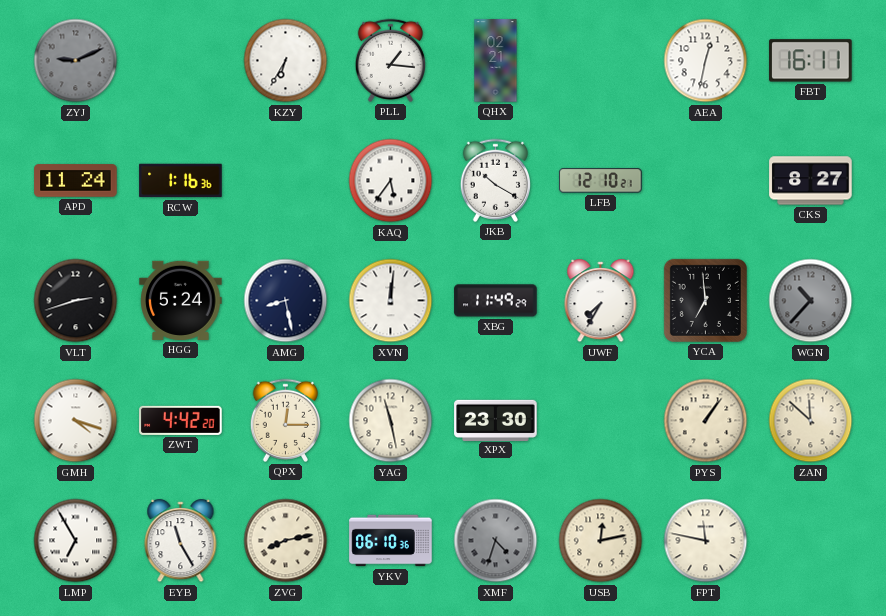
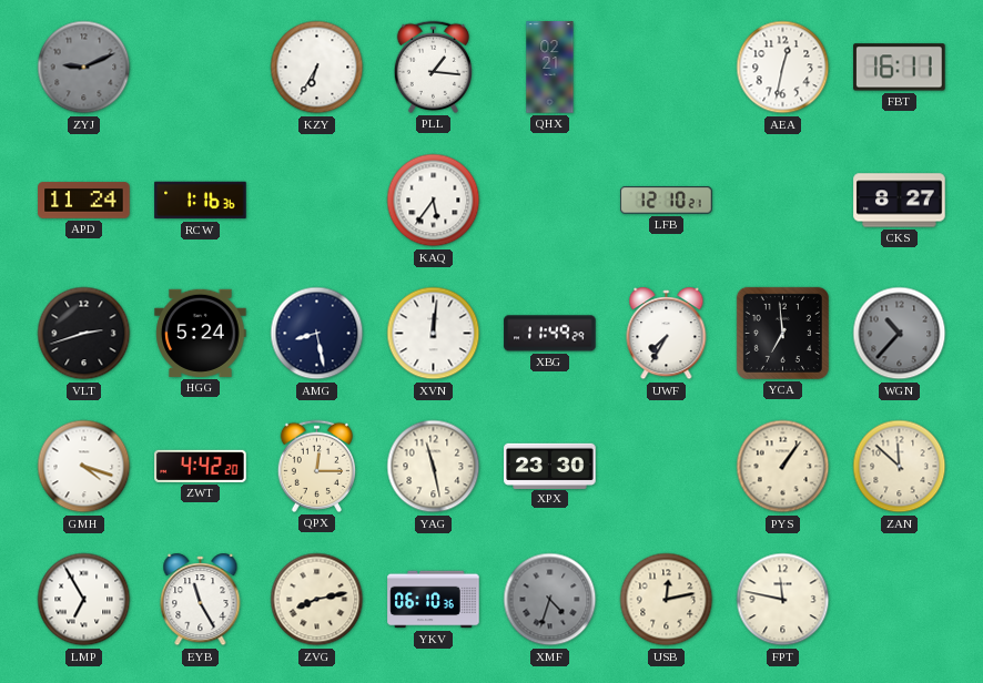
JKB: 10:20 -> none (495, 180)
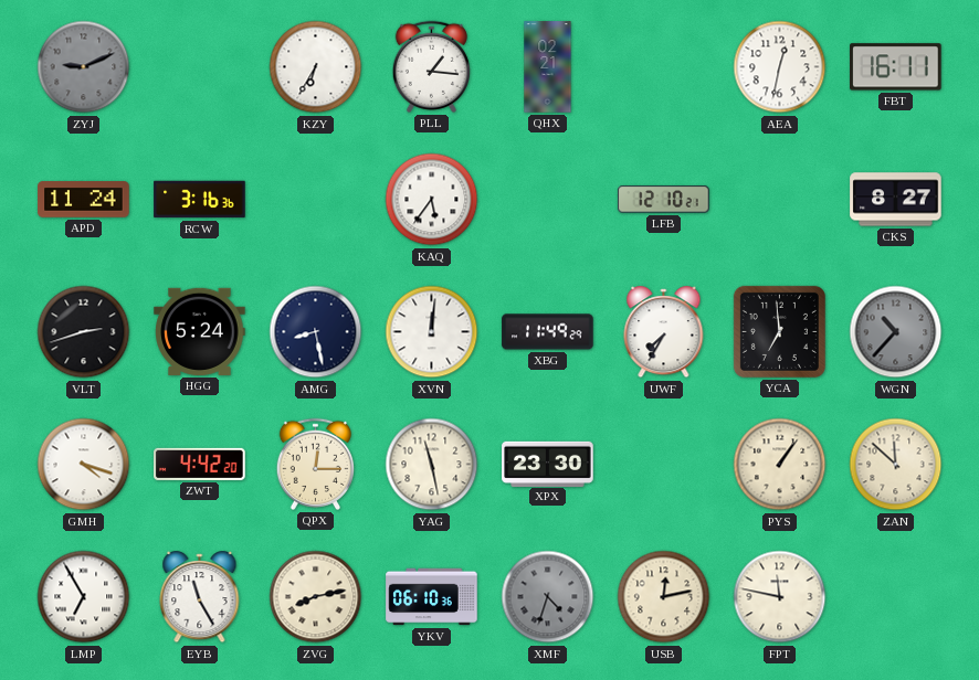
RCW: 1:16 -> 3:16 (200, 200)
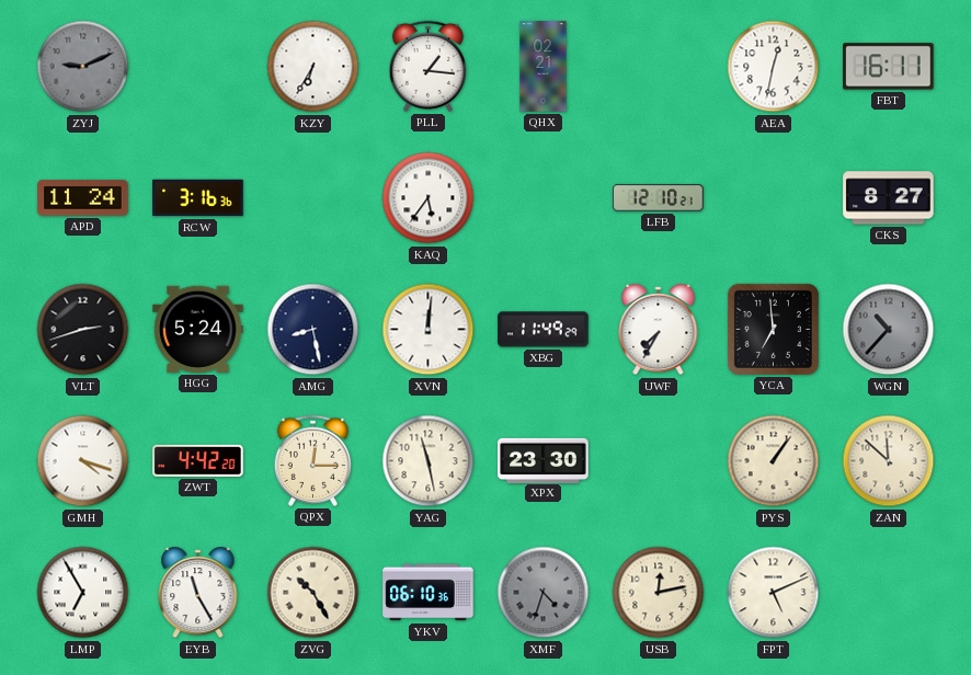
ZVG: 8:13 -> 10:25 (313, 593)
FPT: 11:47 -> 5:11 (774, 593)
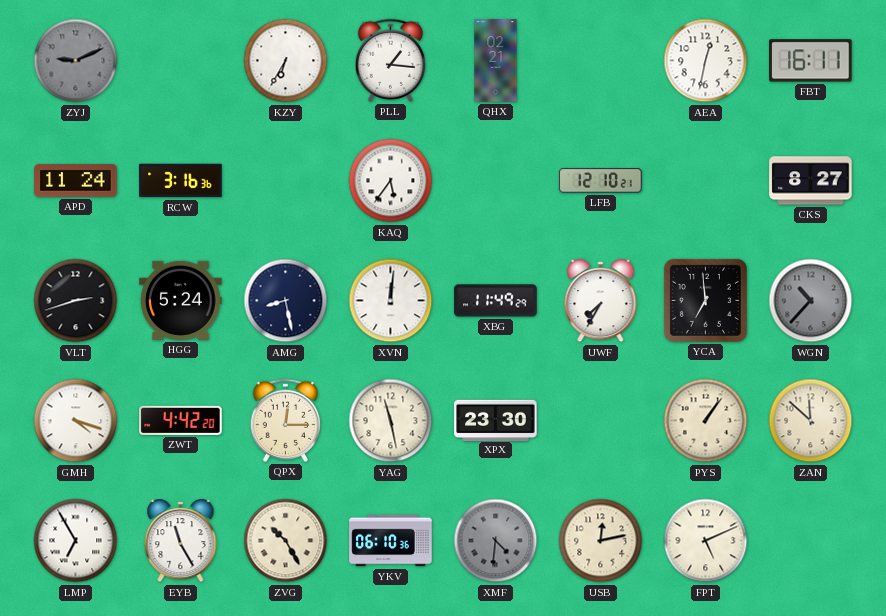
XMF: 4:33 -> 4:31 (496, 541)
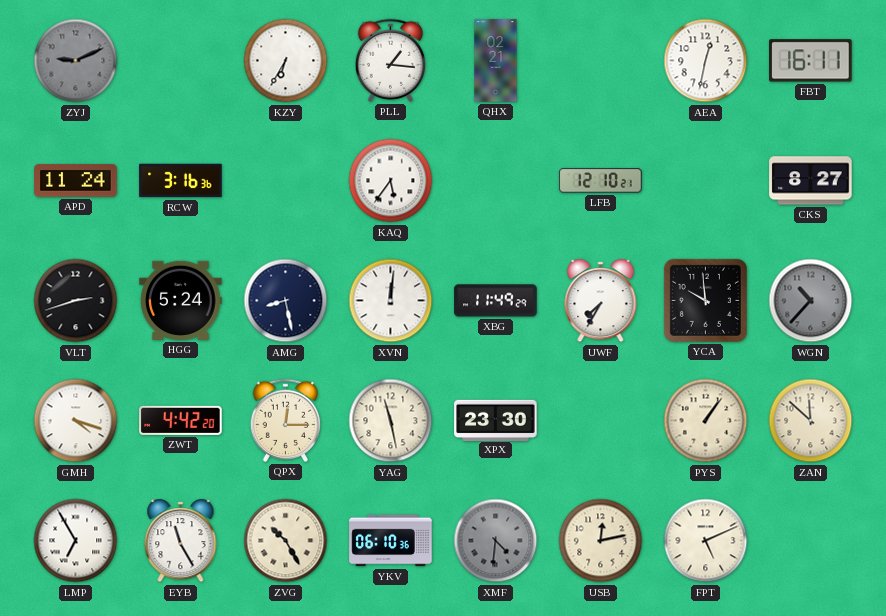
YCA: 6:59 -> 9:59 (705, 300)
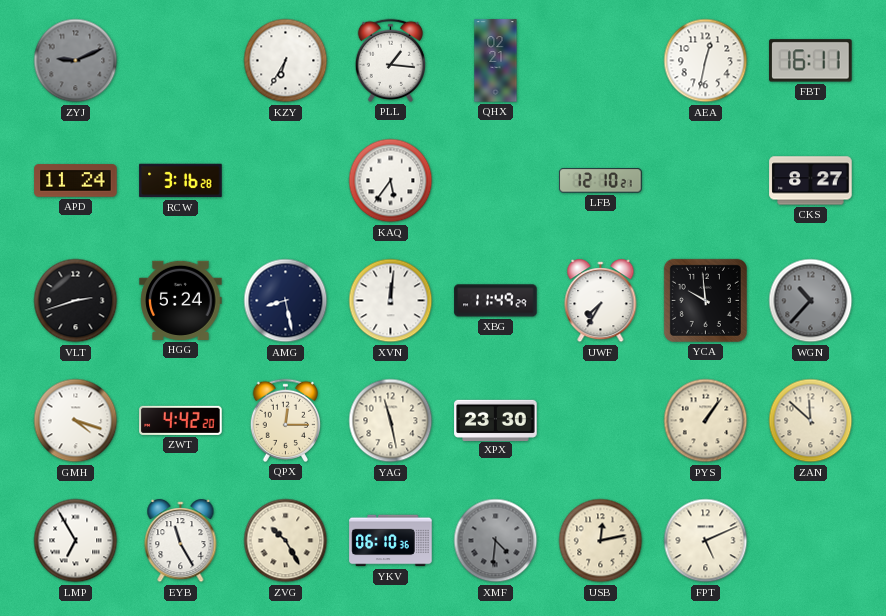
RCW: 3:16:36 -> 3:16:28 (181, 181)
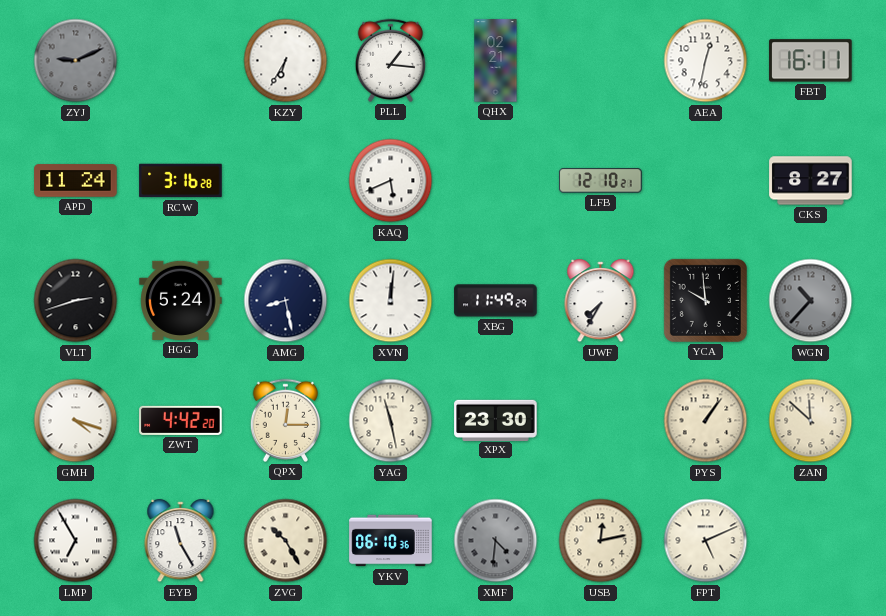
KAQ: 5:36 -> 5:41 (391, 181)
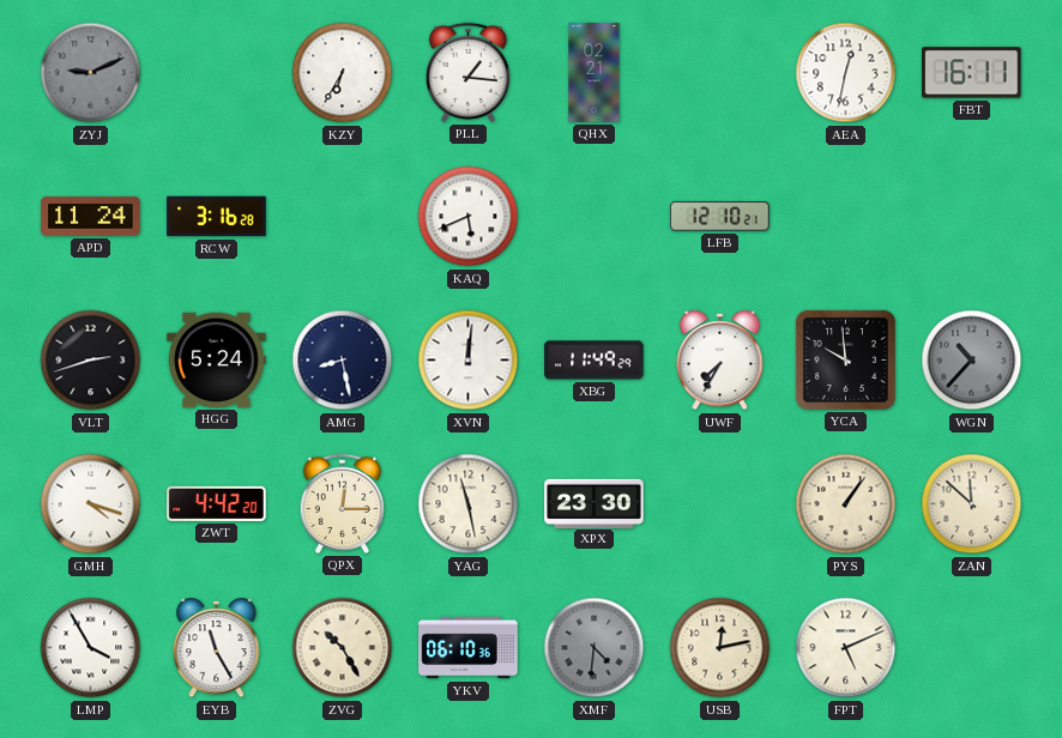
CKS: 8:27 -> none (811, 181)
LMP: 6:55 -> 3:55 (91, 648)
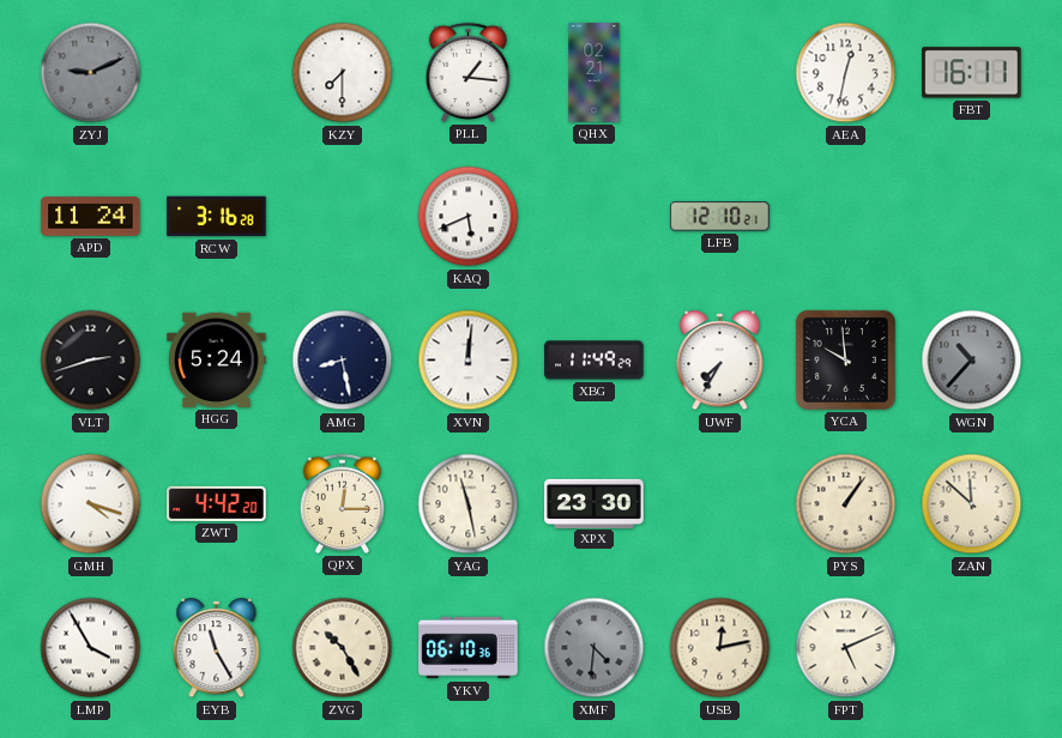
KZY: 6:35 -> 7:30 (343, 73)
